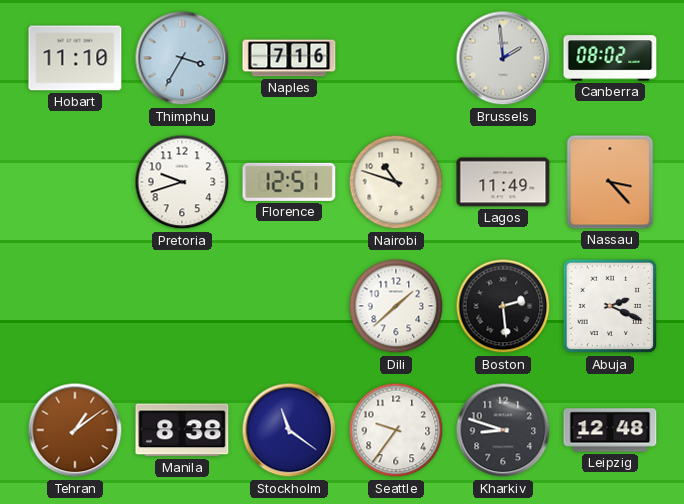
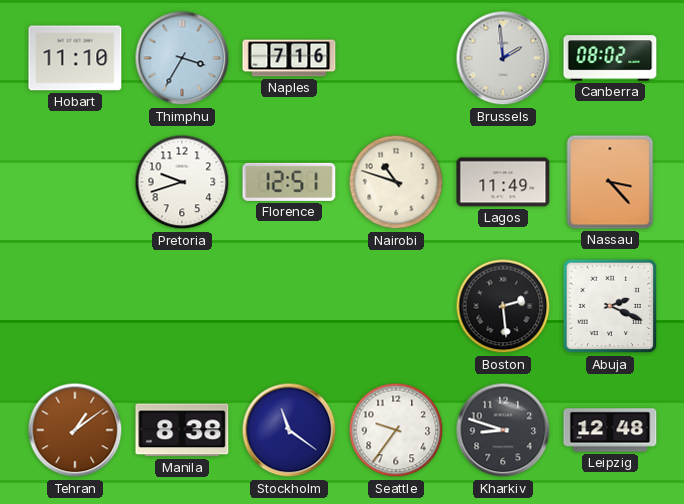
Dili: 1:38 -> none (396, 306)
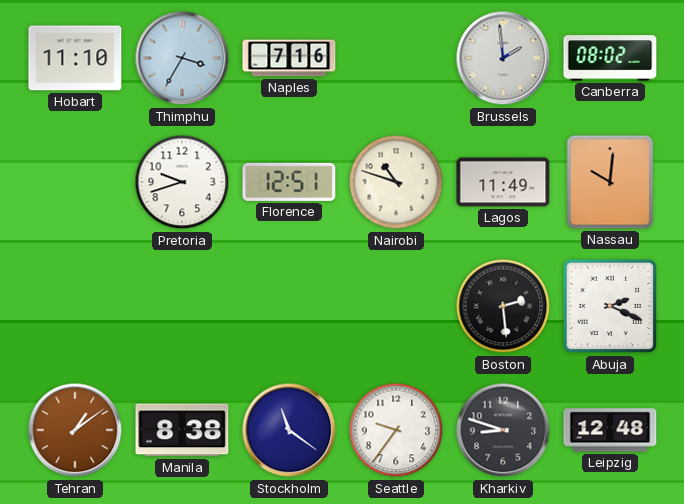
Nassau: 3:23 -> 10:01 (610, 182)
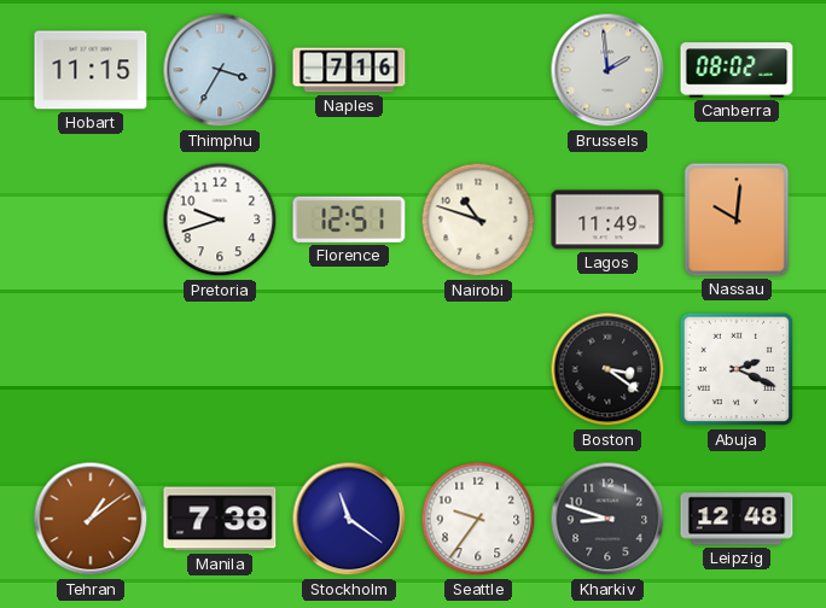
Hobart: 11:10 -> 11:15 (91, 70)
Boston: 2:29 -> 3:21 (607, 369)
Manila: 8:38 -> 7:38 (220, 519)
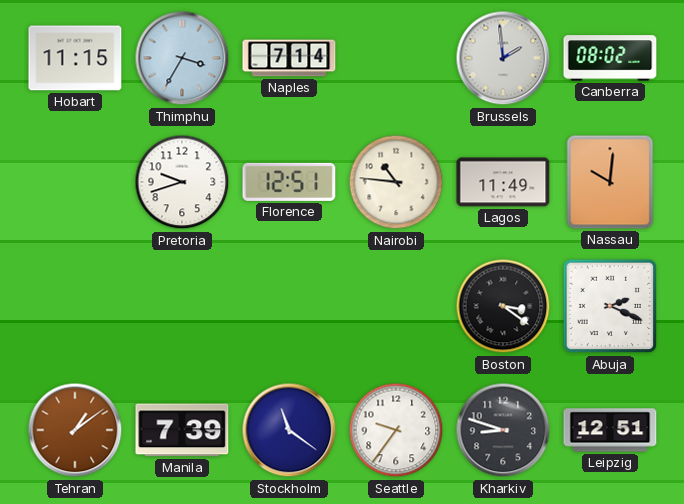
Naples: 7:16 -> 7:14 (289, 58)
Nairobi: 10:48 -> 10:46 (396, 182)
Manila: 7:38 -> 7:39 (182, 430)
Leipzig: 12:48 -> 12:51 (610, 430)
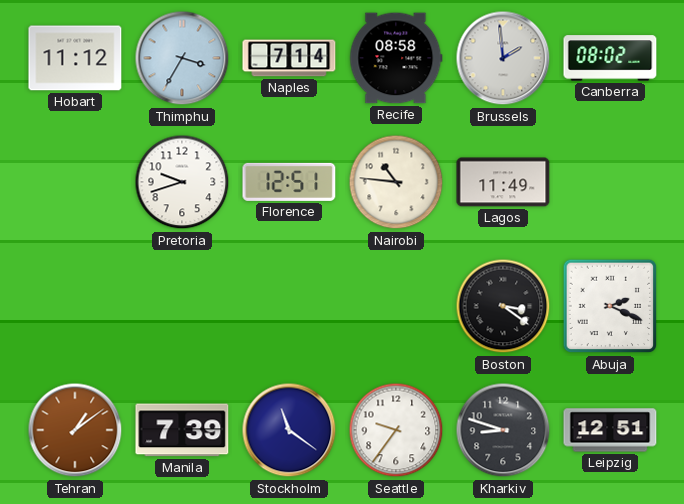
Hobart: 11:15 -> 11:12 (75, 58)
Recife: none -> 08:58 (396, 58)
Nassau: 10:01 -> none (610, 182)
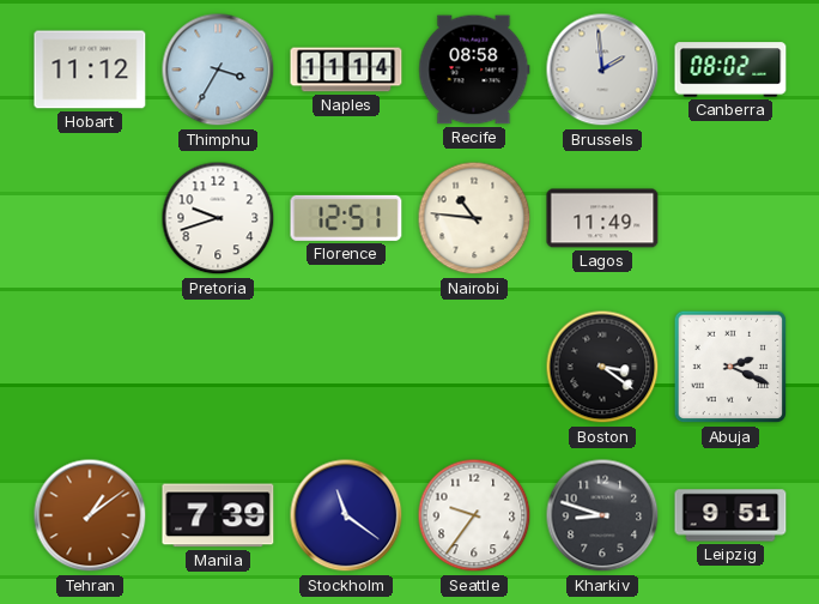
Naples: 7:14 -> 11:14 (346, 70)
Leipzig: 12:51 -> 9:51 (730, 515)
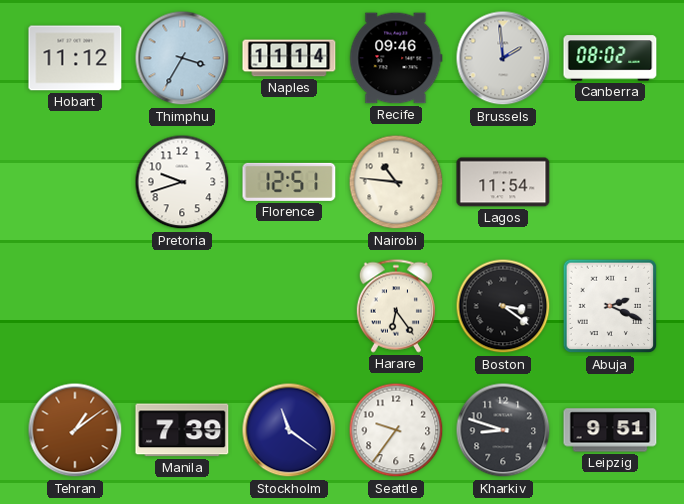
Recife: 08:58 -> 09:46 (396, 58)
Lagos: 11:49 -> 11:54 (503, 182)
Harare: none -> 6:24 (396, 306)
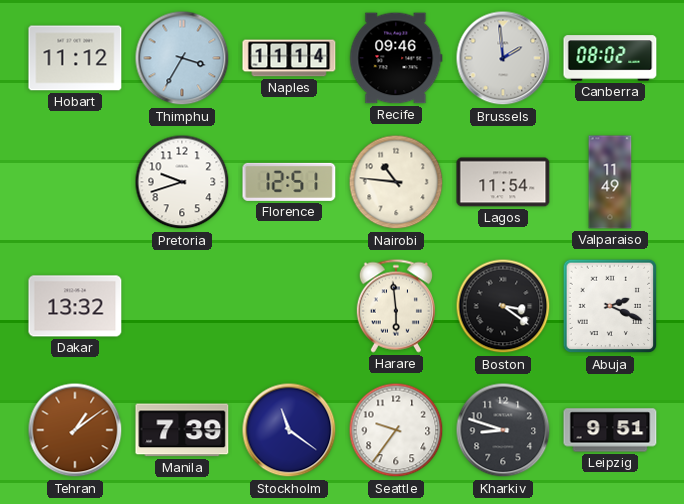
Valparaiso: none -> 11:49 (610, 182)
Dakar: none -> 13:32 (75, 306)
Harare: 6:24 -> 5:59 (396, 306)
